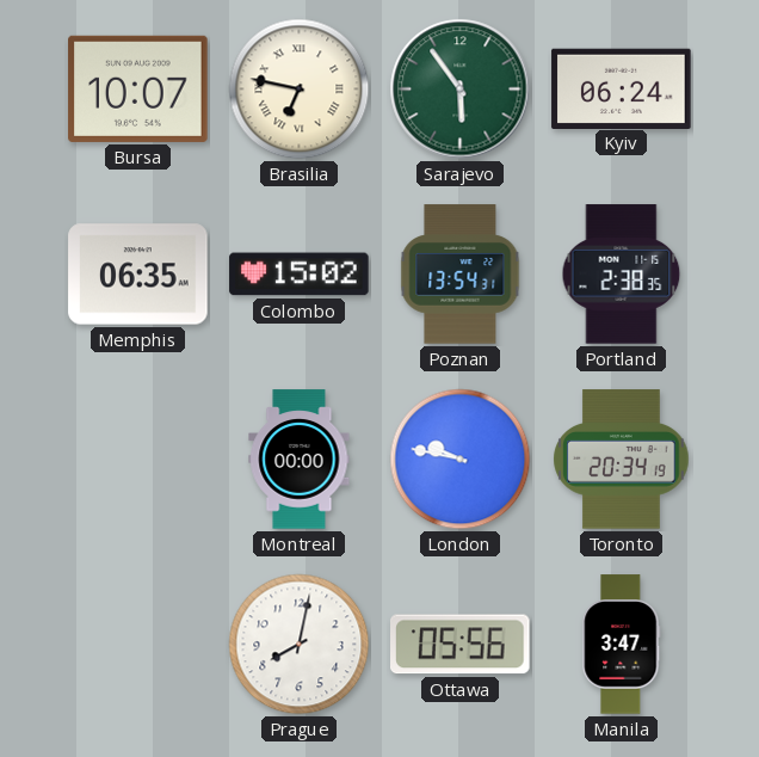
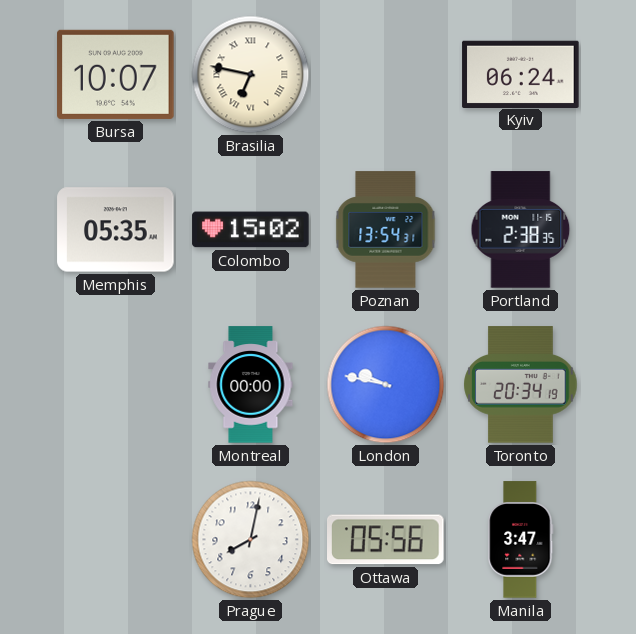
Sarajevo: 5:54 -> none (461, 90)
Memphis: 06:35 -> 05:35 (116, 230)
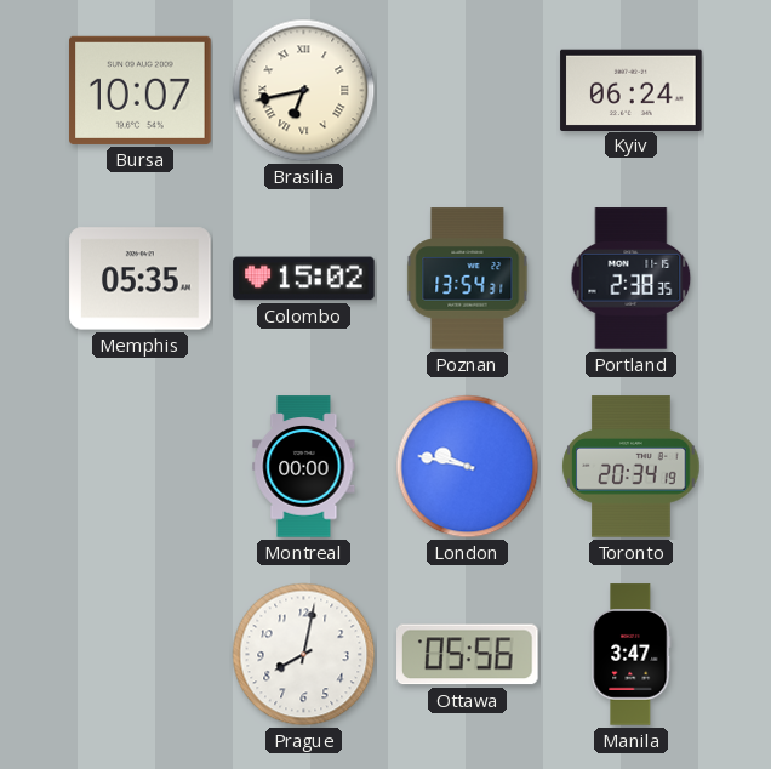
Brasilia: 6:47 -> 6:43 (304, 91)
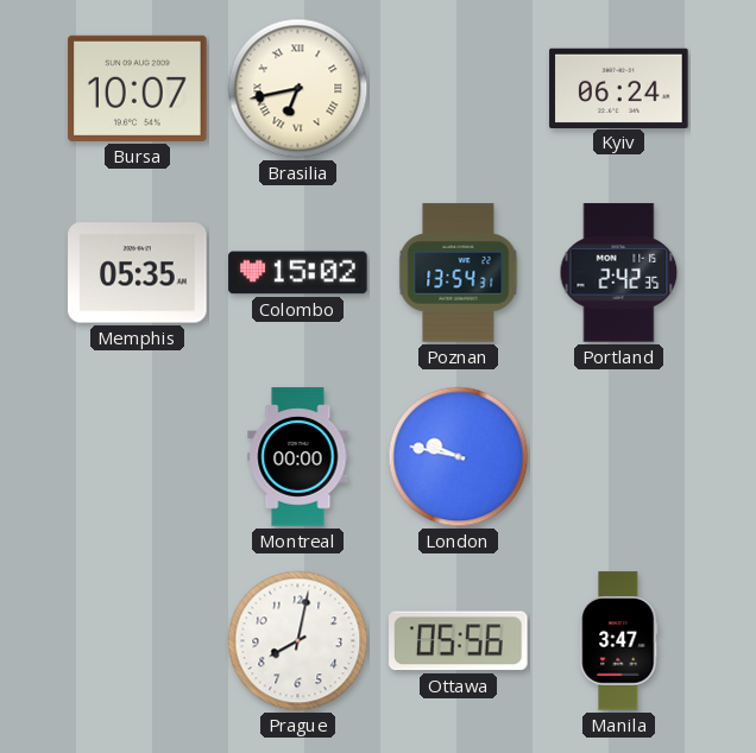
Portland: 2:38 -> 2:42 (619, 273)
Toronto: 20:34 -> none (632, 467)
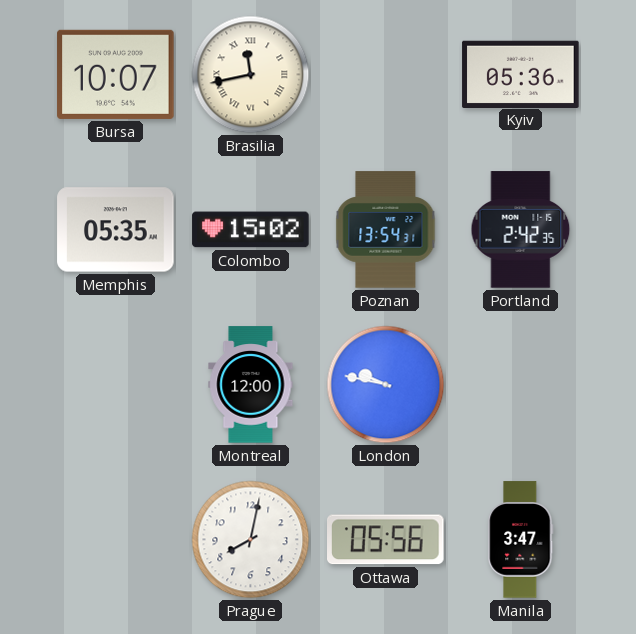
Brasilia: 6:43 -> 11:43 (251, 75)
Kyiv: 06:24 -> 05:36 (521, 74)
Montreal: 00:00 -> 12:00 (251, 385)
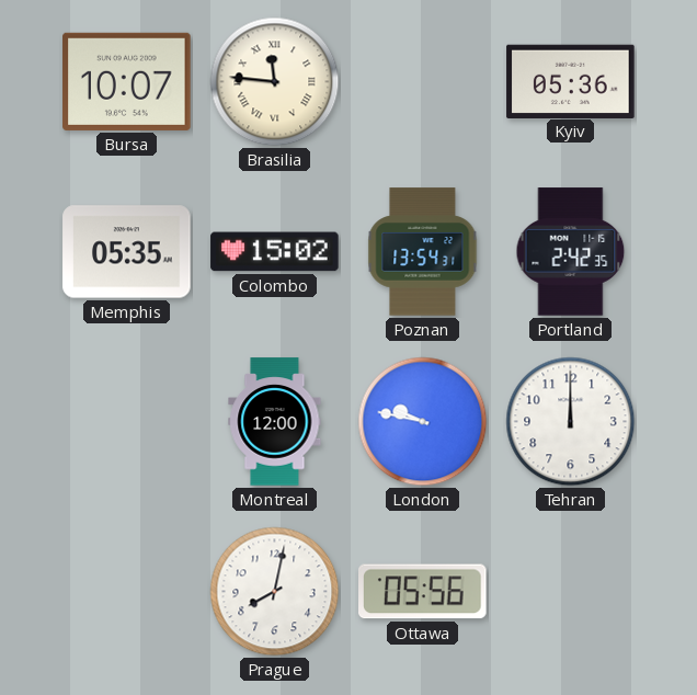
Brasilia: 11:43 -> 11:46 (275, 82)
Tehran: none -> 12:00 (571, 422)
Manila: 3:47 -> none (521, 540)
